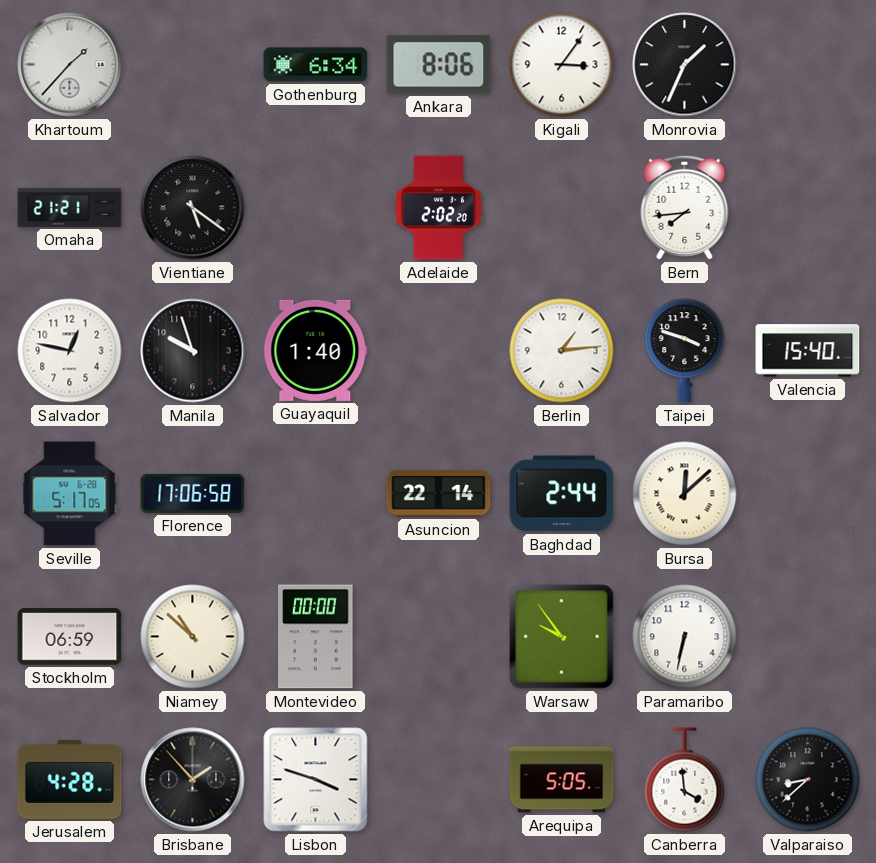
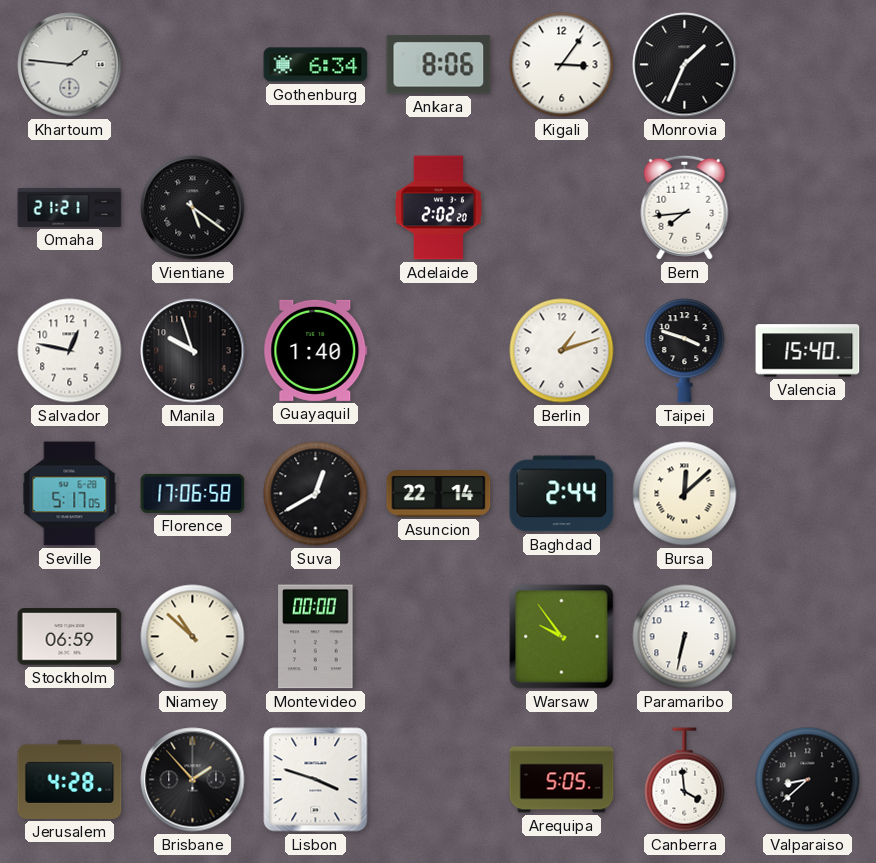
Khartoum: 1:37 -> 1:46 (70, 65)
Berlin: 1:14 -> 1:12 (562, 351)
Suva: none -> 12:40 (316, 494)
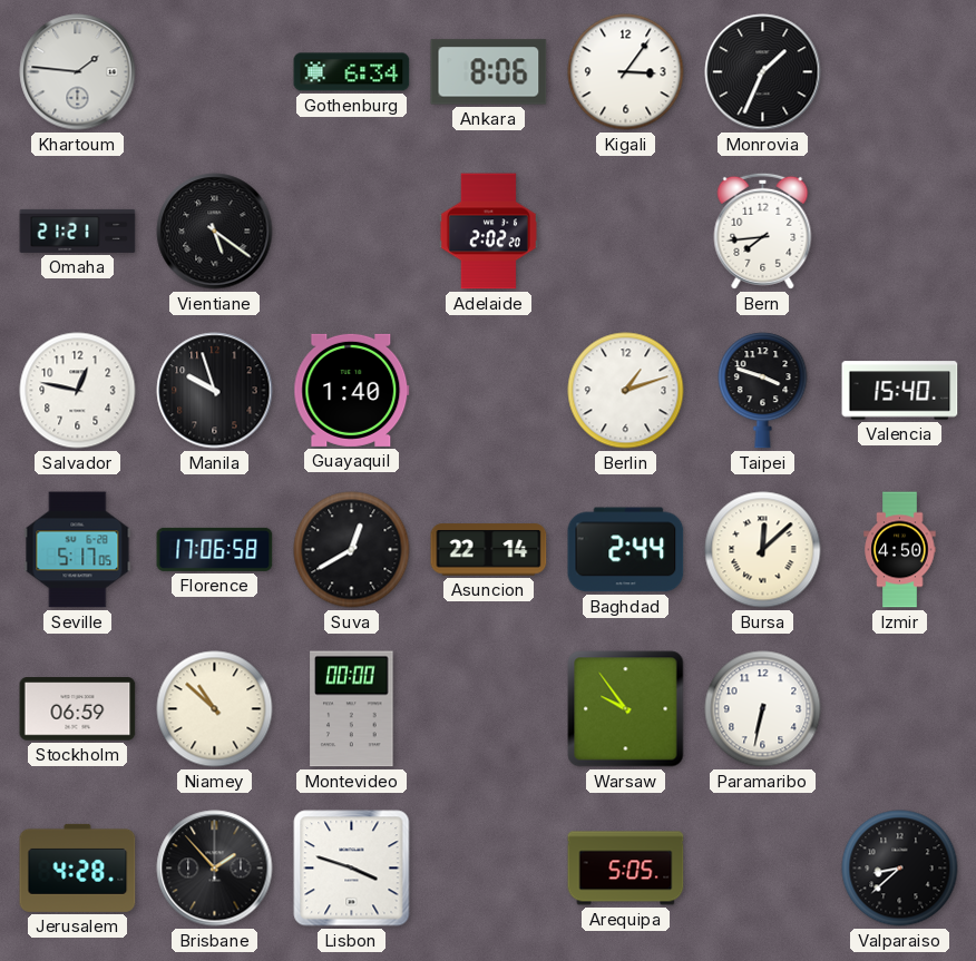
Izmir: none -> 4:50 (900, 550)
Canberra: 3:59 -> none (685, 780)
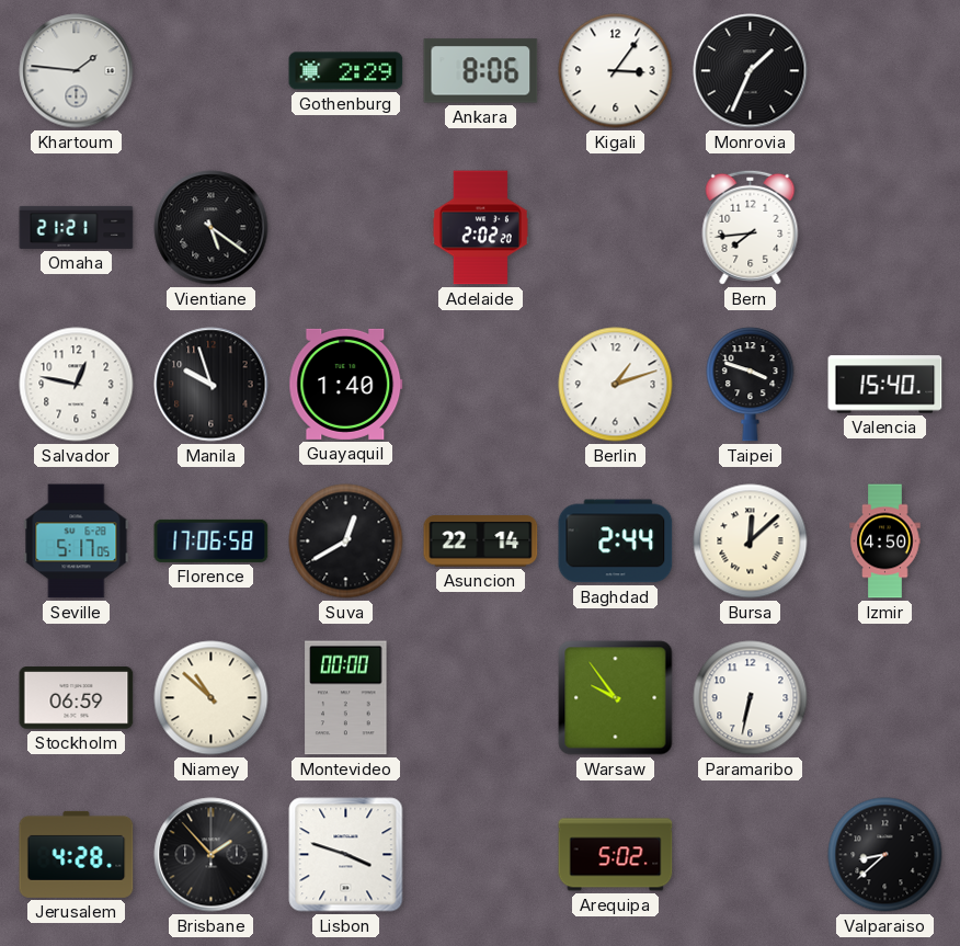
Gothenburg: 6:34 -> 2:29 (346, 71)
Arequipa: 5:05 -> 5:02 (616, 855)
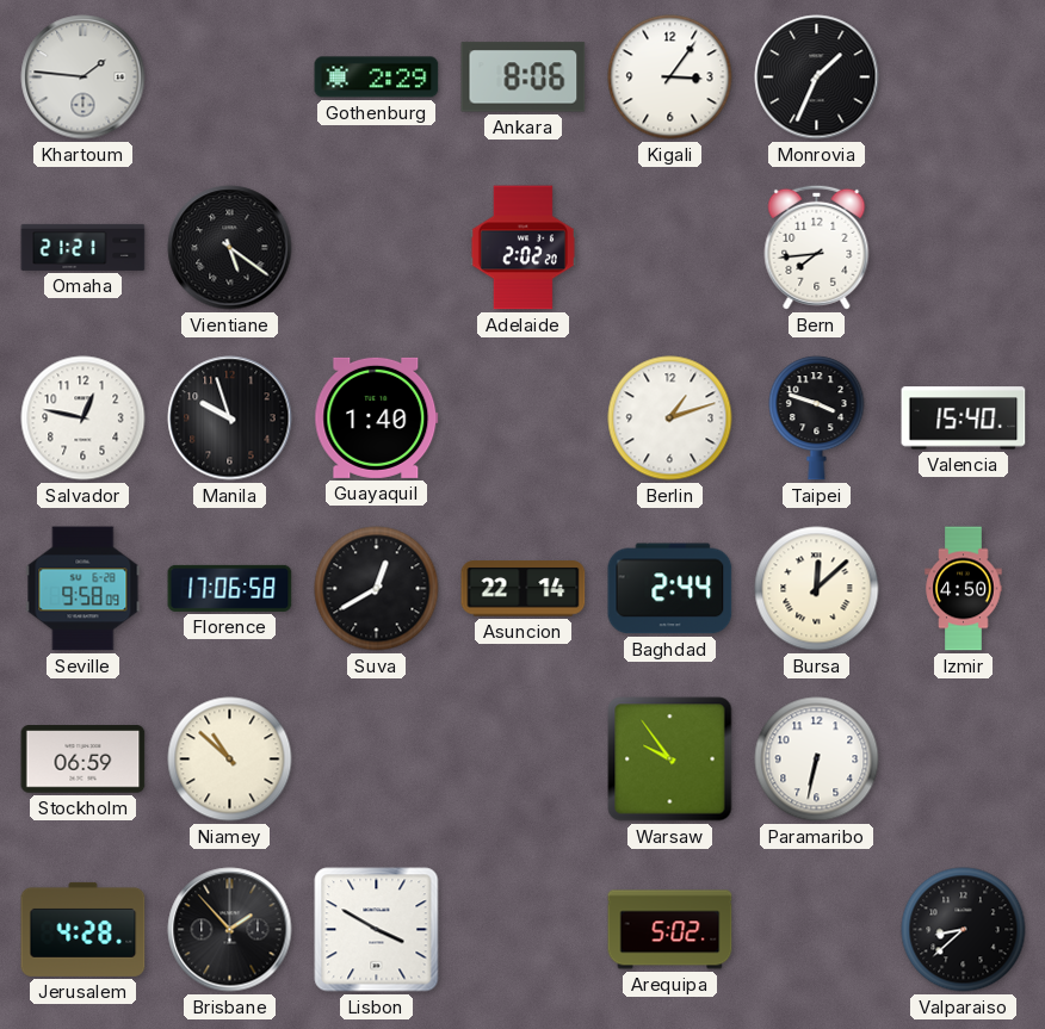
Seville: 5:17 -> 9:58 (84, 589)
Montevideo: 00:00 -> none (346, 698)
Lisbon: 3:48 -> 3:50 (377, 930)
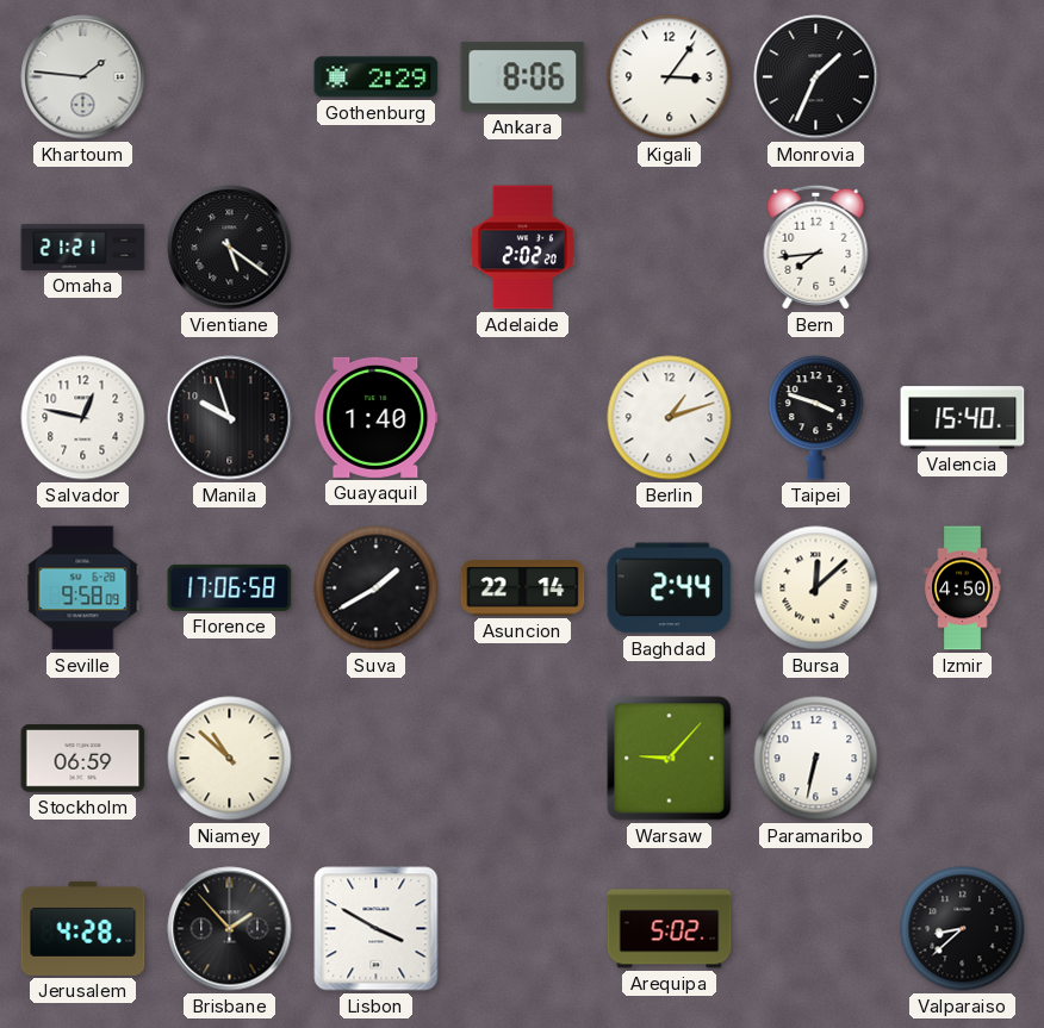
Suva: 12:40 -> 1:40 (377, 588)
Warsaw: 9:54 -> 9:07 (670, 759)
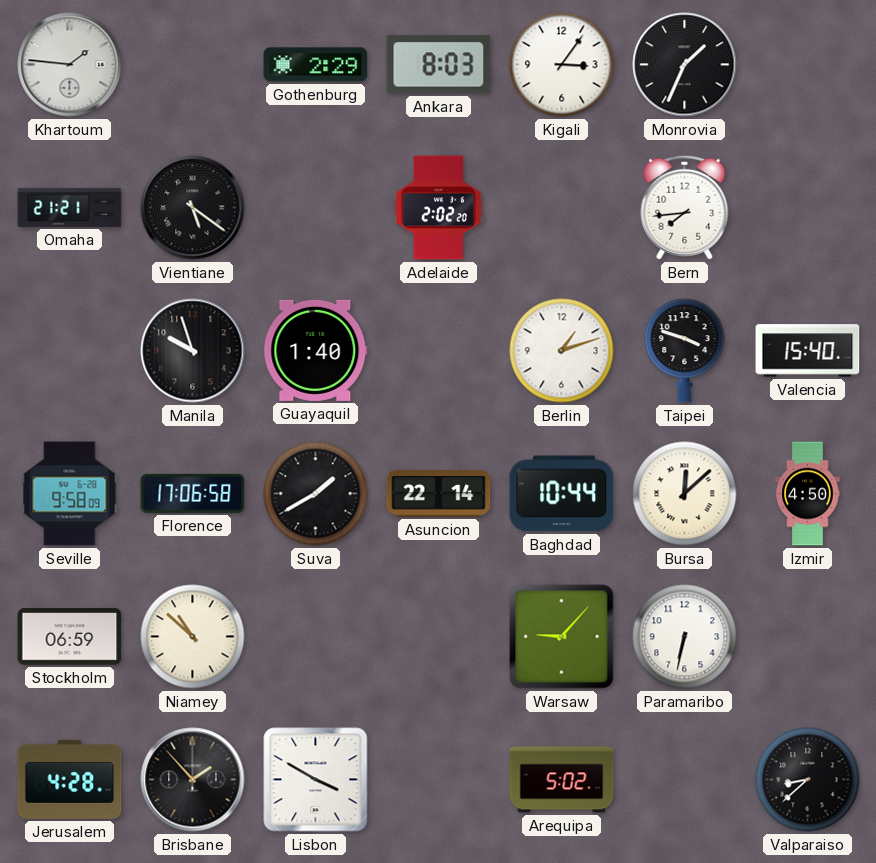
Ankara: 8:06 -> 8:03 (439, 65)
Salvador: 12:47 -> none (83, 418)
Baghdad: 2:44 -> 10:44 (562, 494)
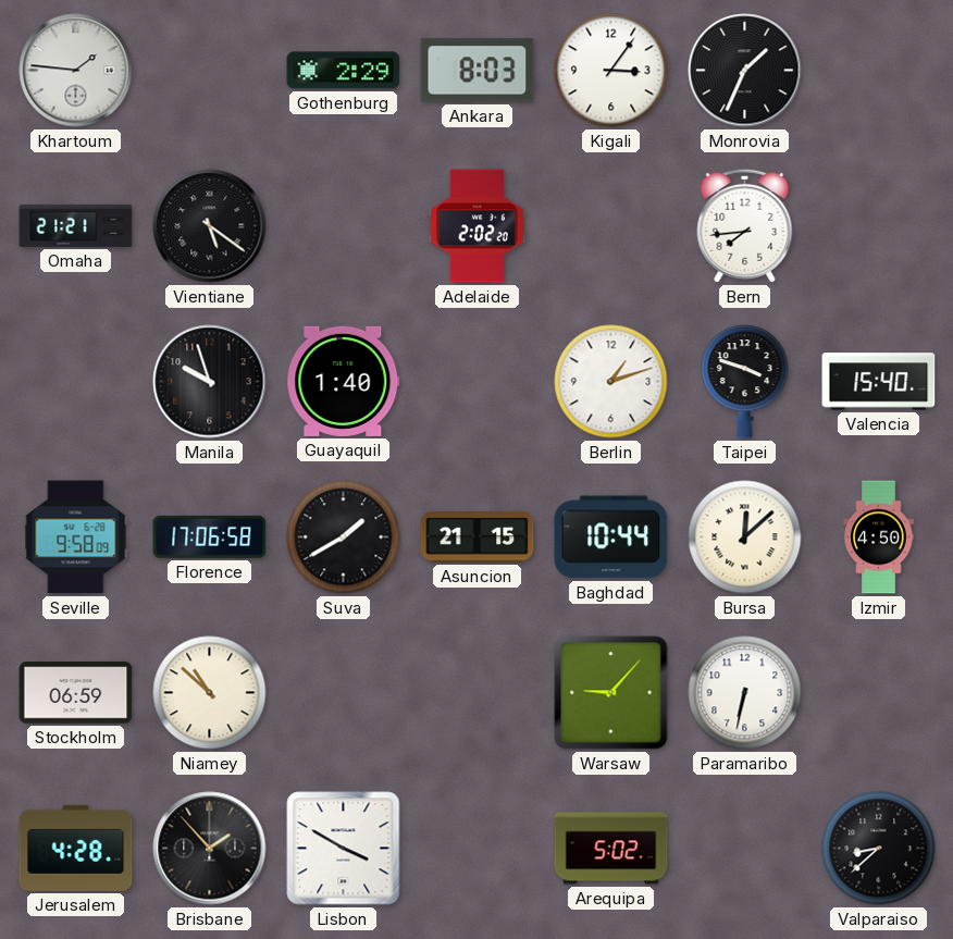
Asuncion: 22:14 -> 21:15 (478, 538)
